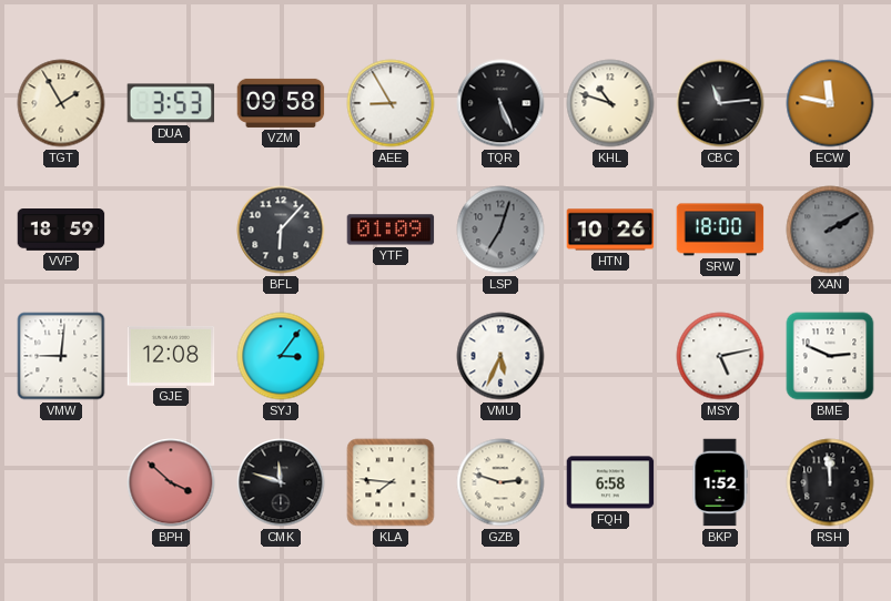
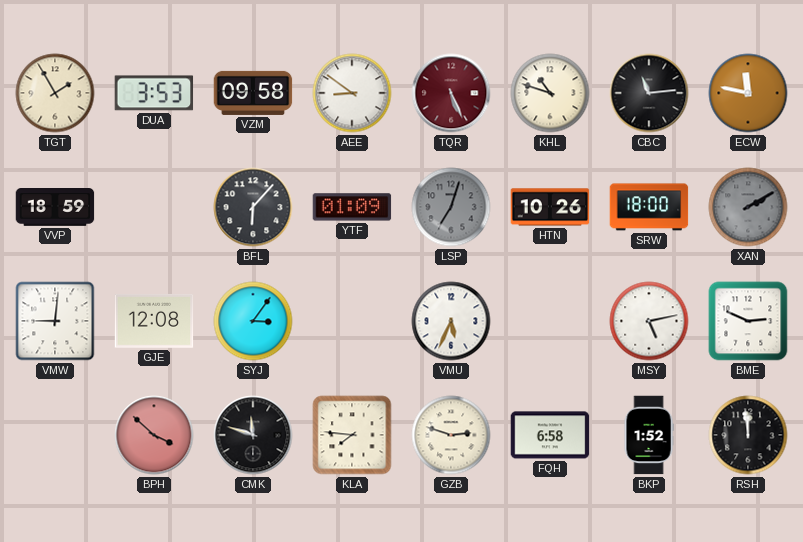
AEE: 8:55 -> 8:51 (352, 93)
TQR dial: black -> burgundy (451, 93)
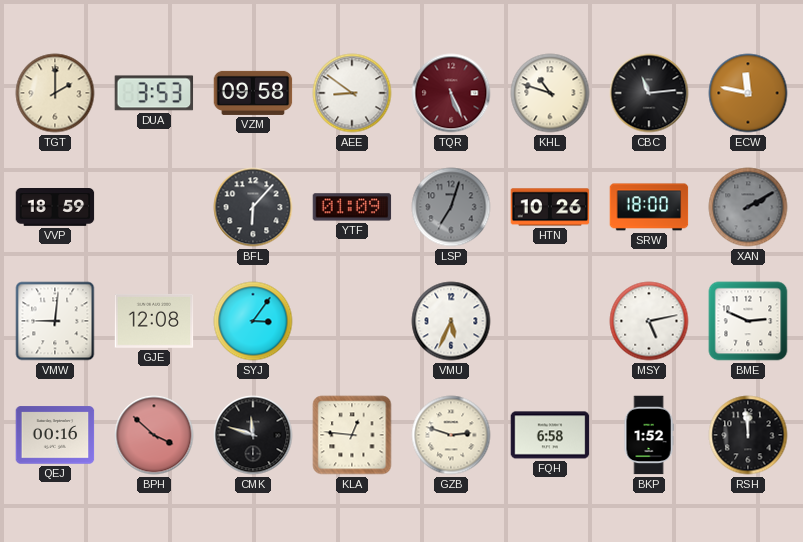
TGT: 1:55 -> 2:00 (55, 93)
QEJ: none -> 00:16 (55, 435)
KLA: 7:46 -> 12:46 (352, 435)
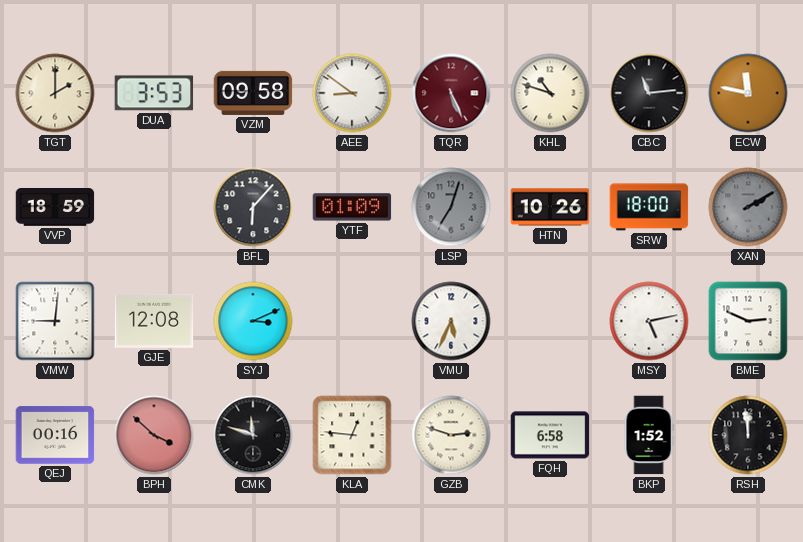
SYJ: 3:06 -> 3:11 (253, 321)
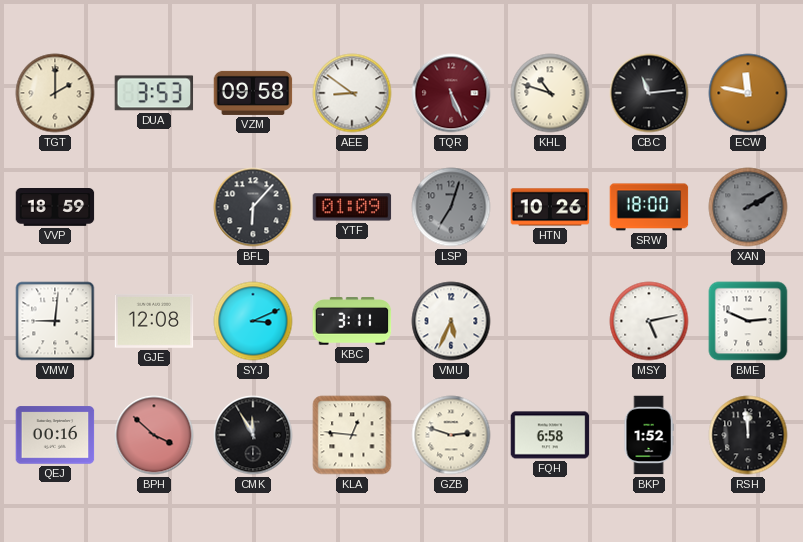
KBC: none -> 3:11 (352, 321)
CMK: 11:48 -> 11:55 (253, 435)
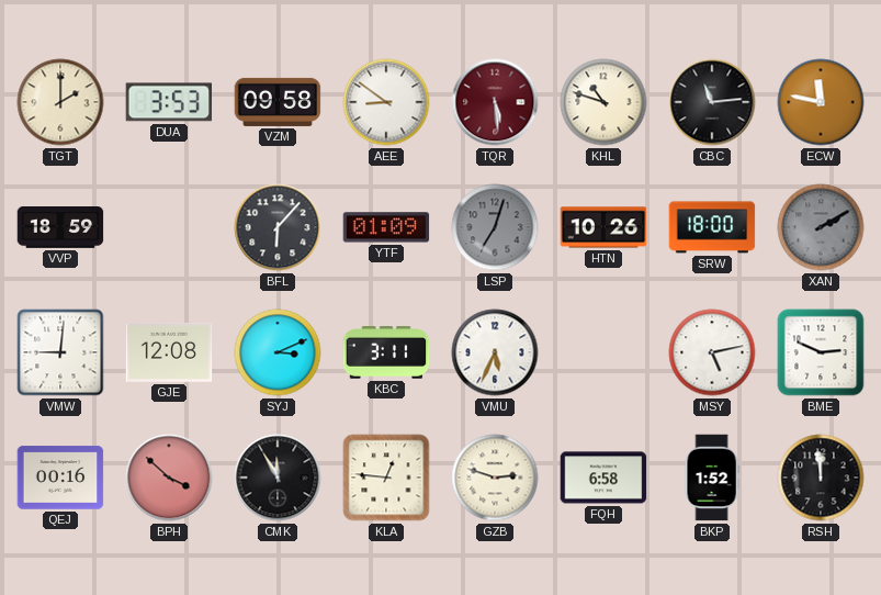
TQR: 5:26 -> 5:29 (495, 102)
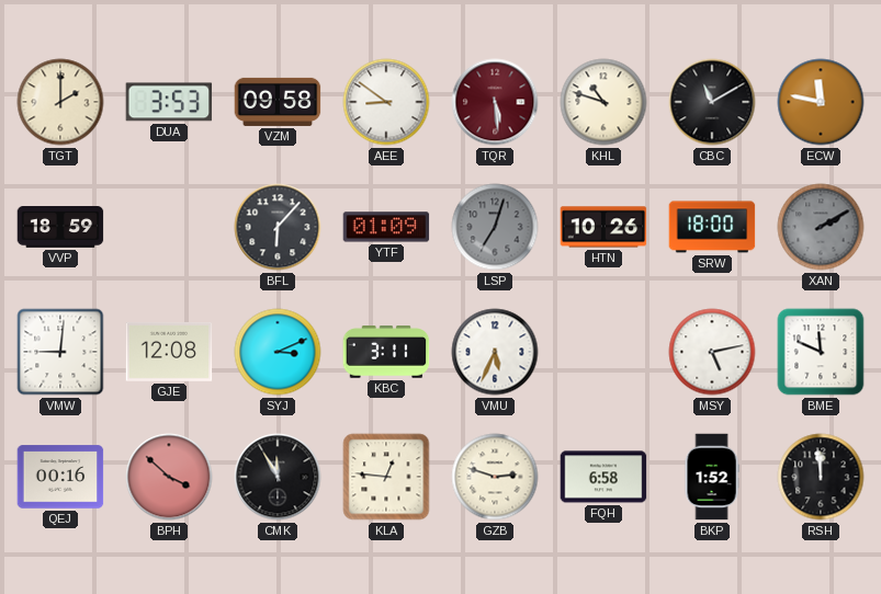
CBC: 11:14 -> 11:10 (712, 102)
BME: 2:49 -> 11:49 (821, 352)
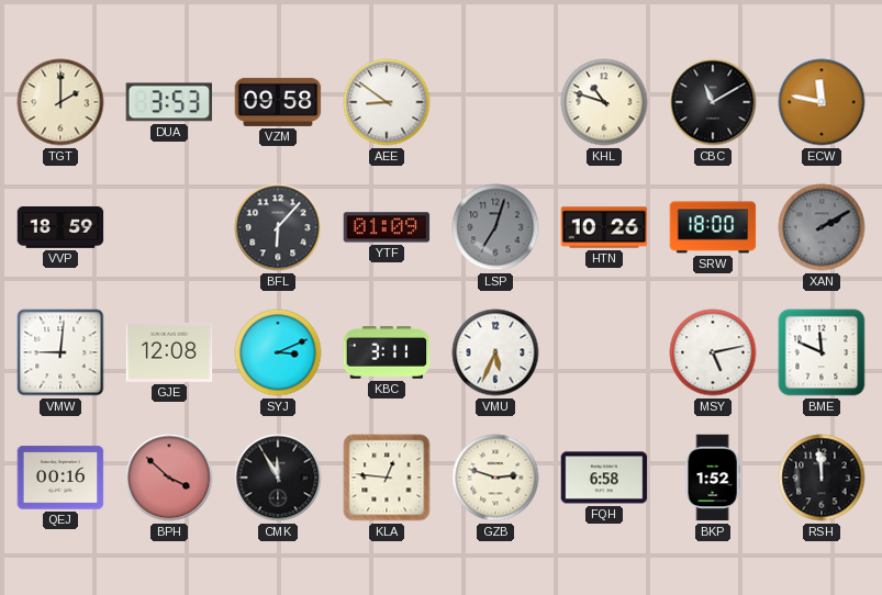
TQR: 5:29 -> none (495, 102)
